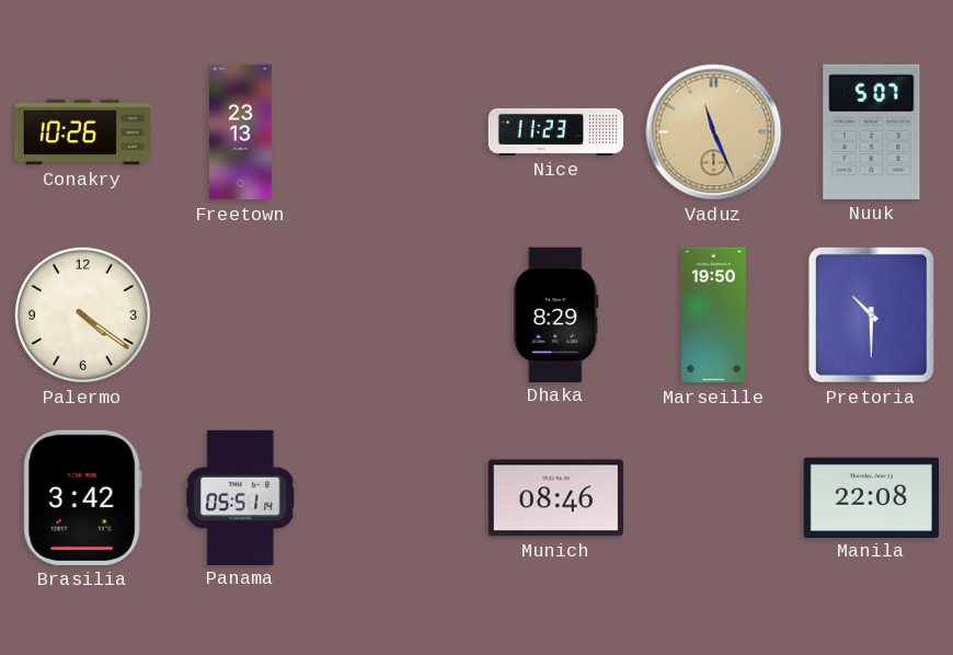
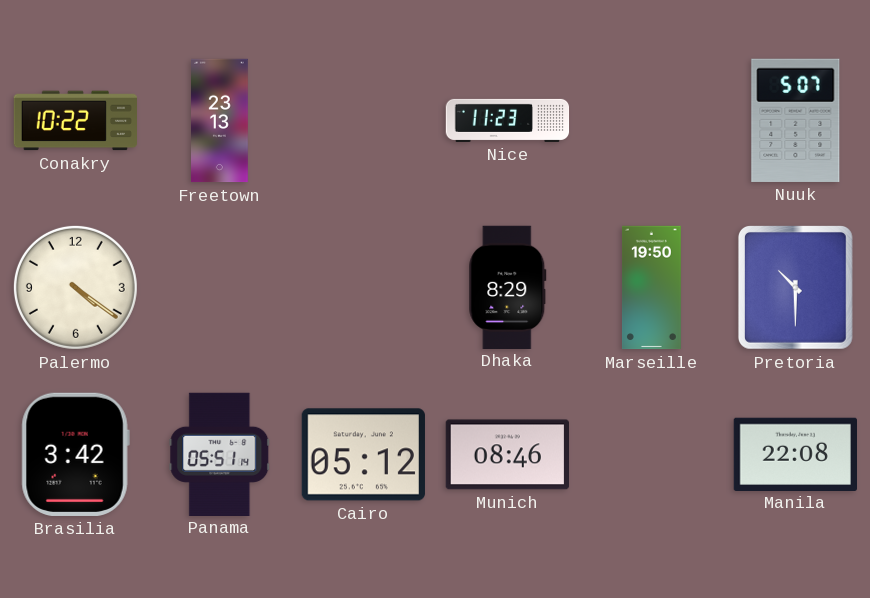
Conakry: 10:26 -> 10:22 (76, 121)
Vaduz: 11:26 -> none (714, 133)
Cairo: none -> 05:12 (363, 455)
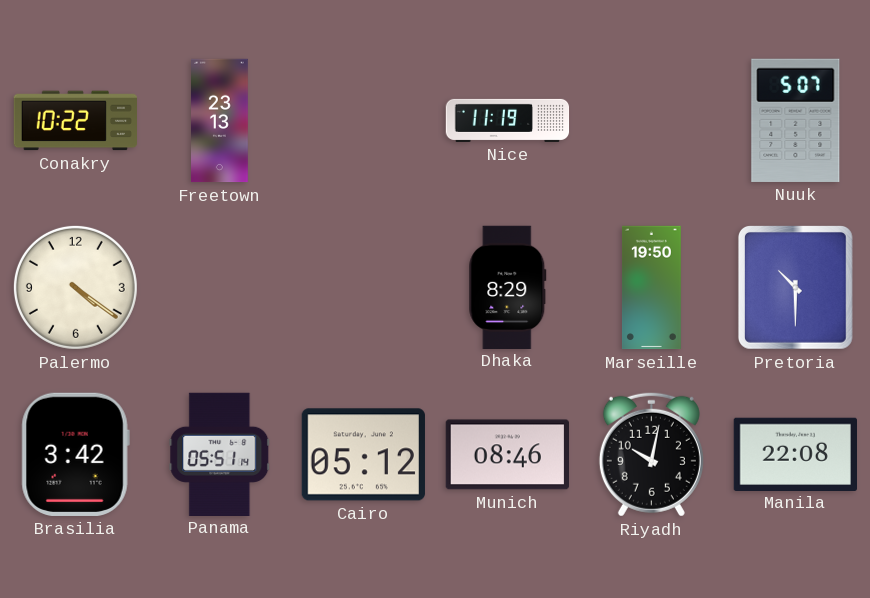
Nice: 11:23 -> 11:19 (508, 120)
Riyadh: none -> 10:02 (651, 454)
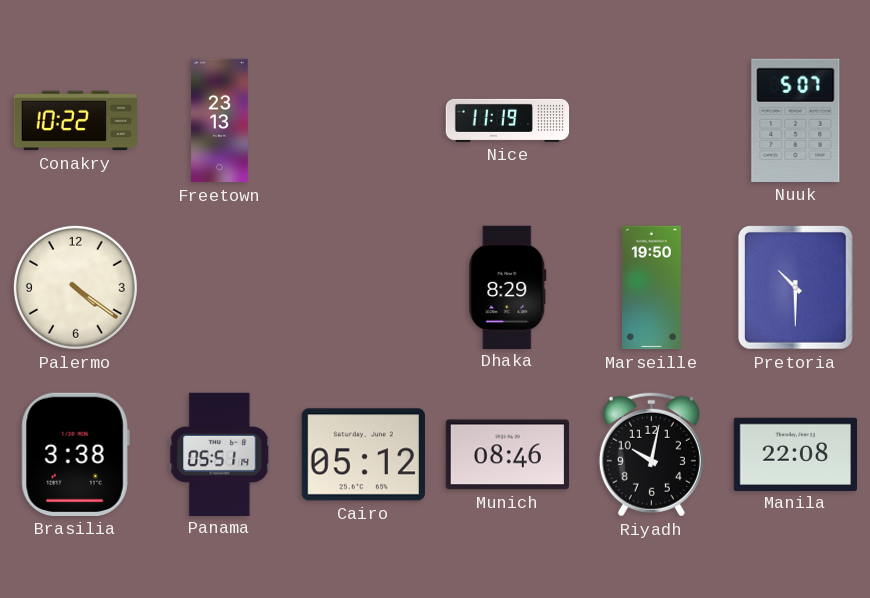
Brasilia: 3:42 -> 3:38 (75, 454)
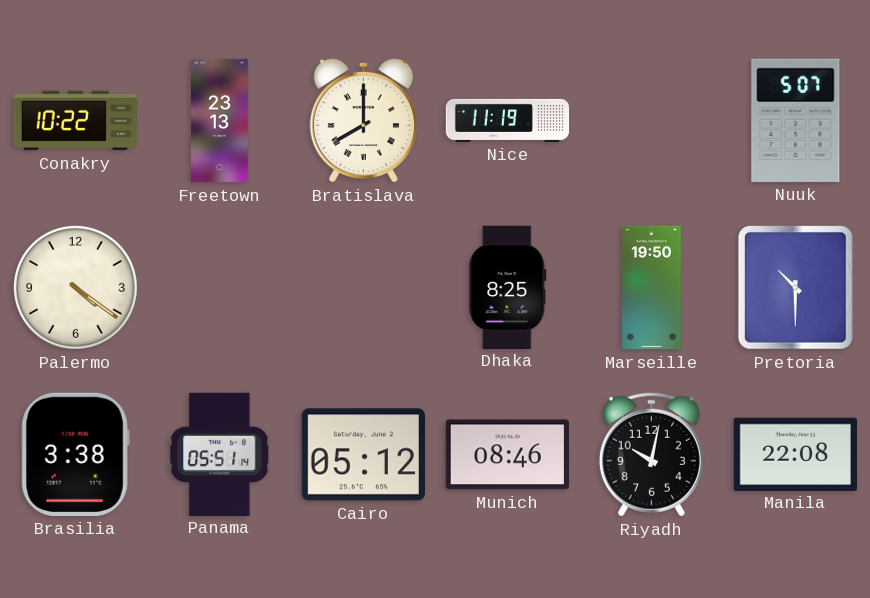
Bratislava: none -> 8:00 (363, 120)
Dhaka: 8:29 -> 8:25 (508, 287)
